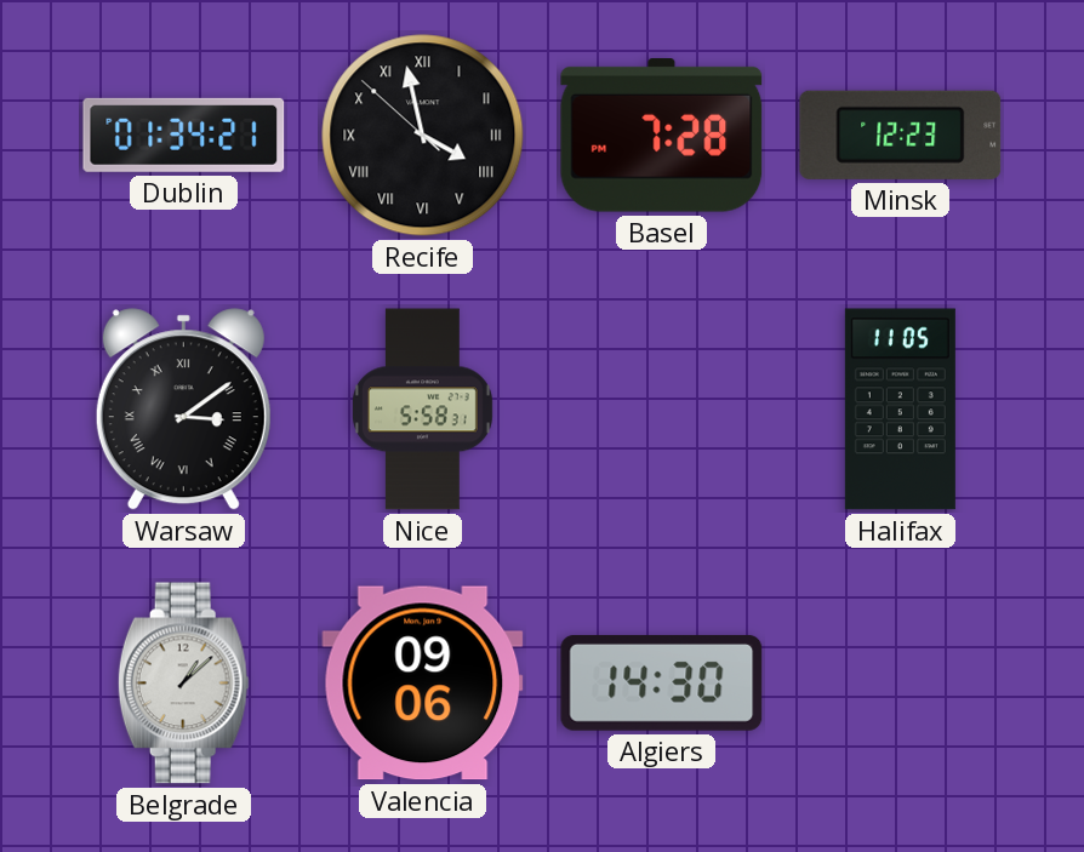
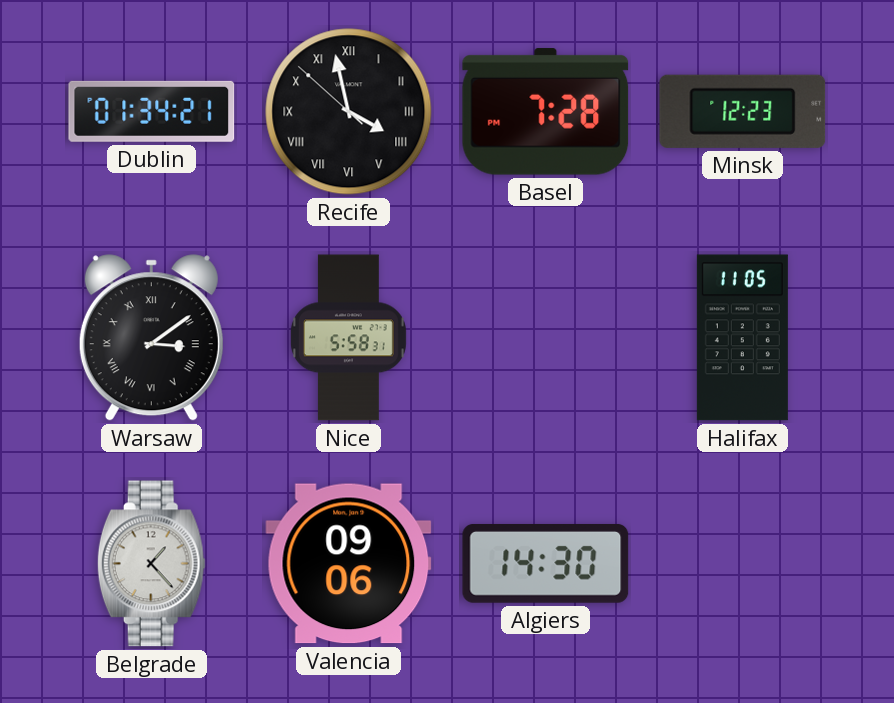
Belgrade: 1:08 -> 1:23 (151, 564)
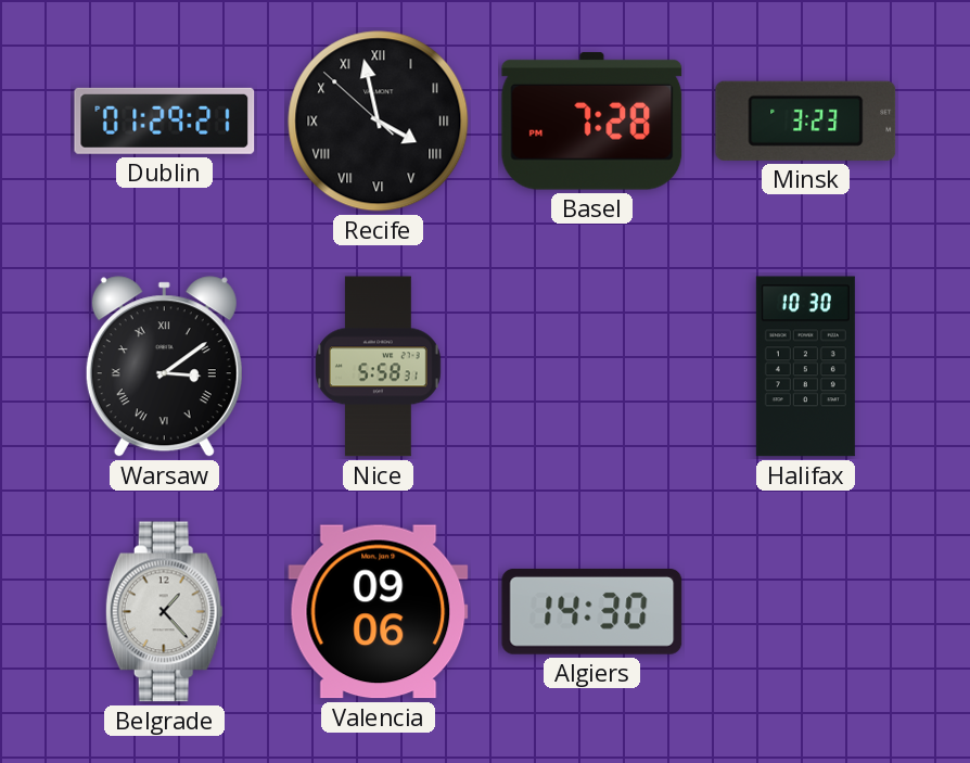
Dublin: 01:34 -> 01:29 (165, 120)
Minsk: 12:23 -> 3:23 (806, 120)
Halifax: 11:05 -> 10:30 (805, 367)
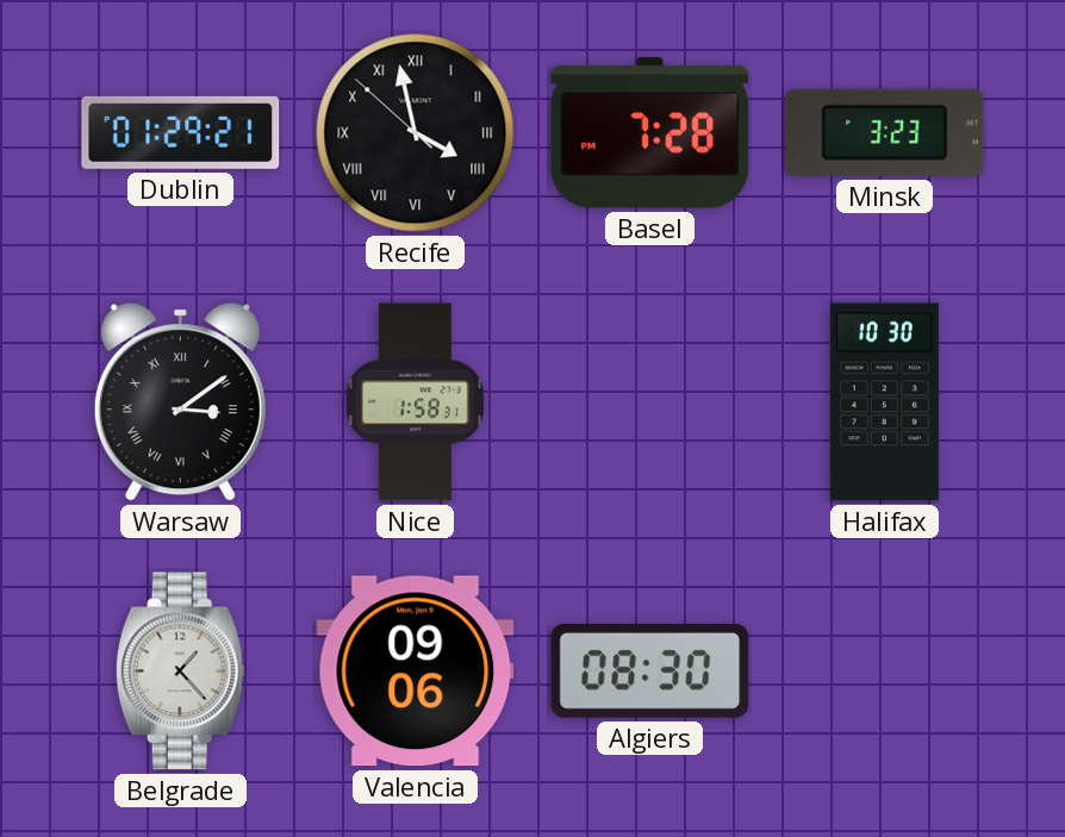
Nice: 5:58 -> 1:58 (415, 402)
Algiers: 14:30 -> 08:30 (650, 670)
